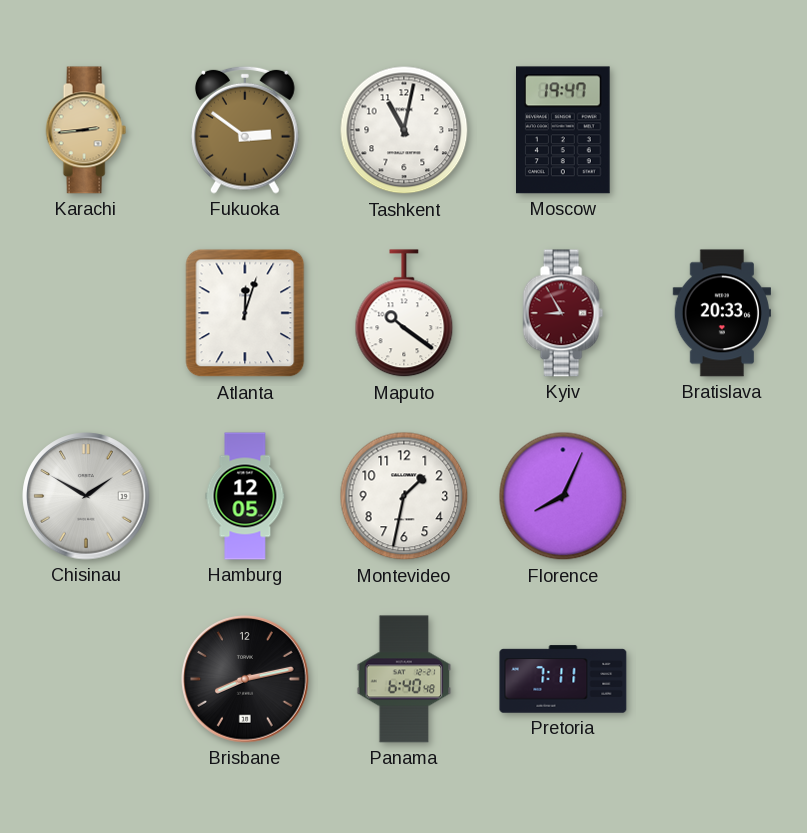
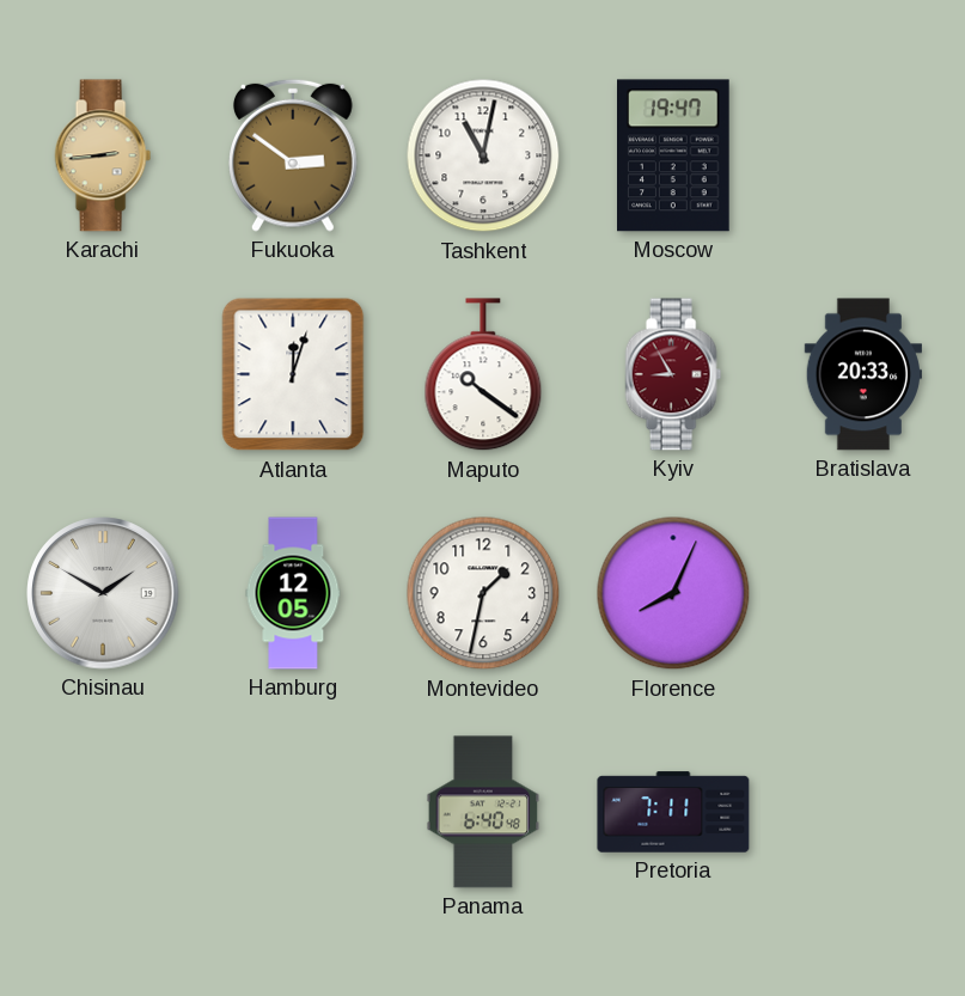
Brisbane: 8:13 -> none (245, 679)
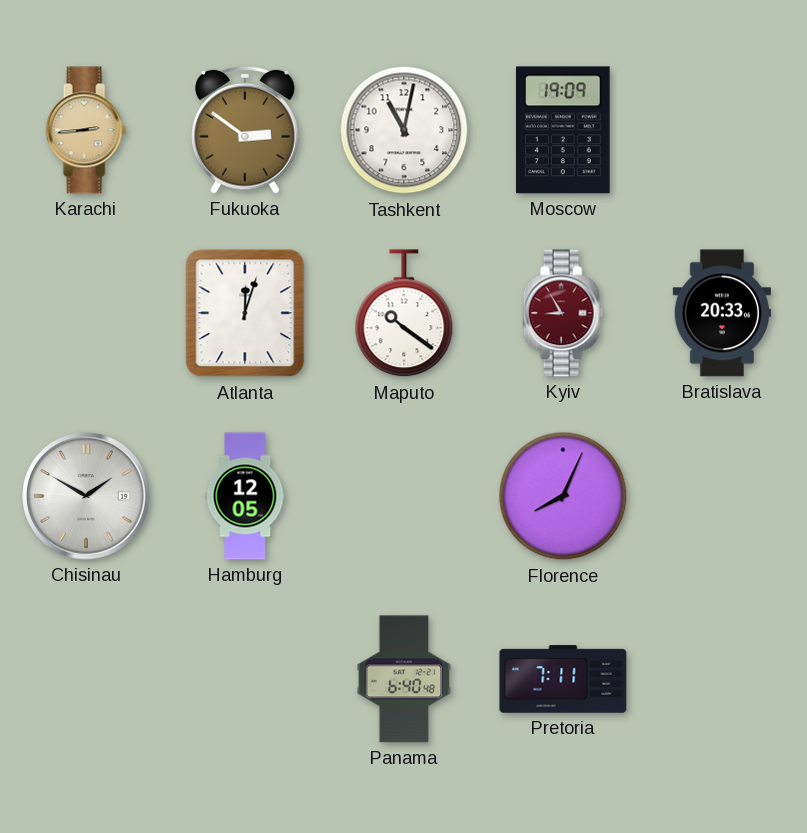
Moscow: 19:47 -> 19:09 (564, 130)
Montevideo: 1:32 -> none (483, 593)
